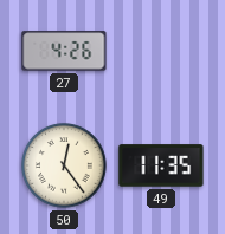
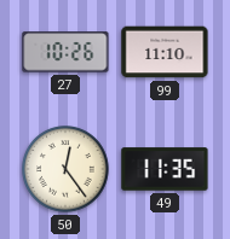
27: 4:26 -> 10:26 (65, 52)
99: none -> 11:10 (165, 52)
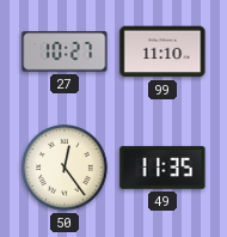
27: 10:26 -> 10:27 (65, 51)
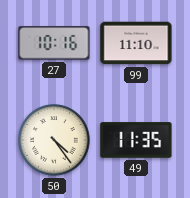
27: 10:27 -> 10:16 (54, 43)
50: 12:24 -> 4:24 (54, 140)
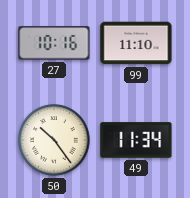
50: 4:24 -> 10:24 (54, 140)
49: 11:35 -> 11:34 (136, 140)
